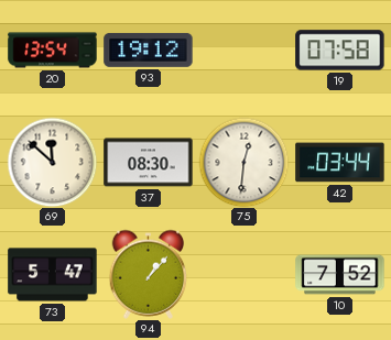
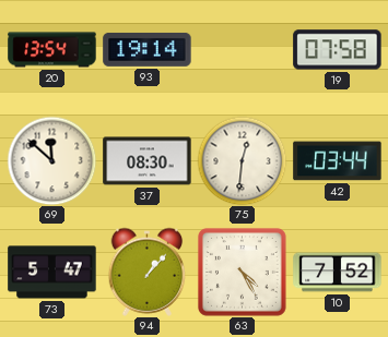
93: 19:12 -> 19:14 (148, 49)
63: none -> 4:25 (242, 272)
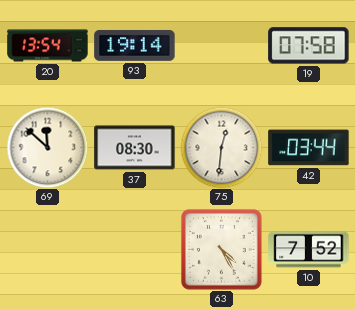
73: 5:47 -> none (52, 273)
94: 1:07 -> none (148, 272)
